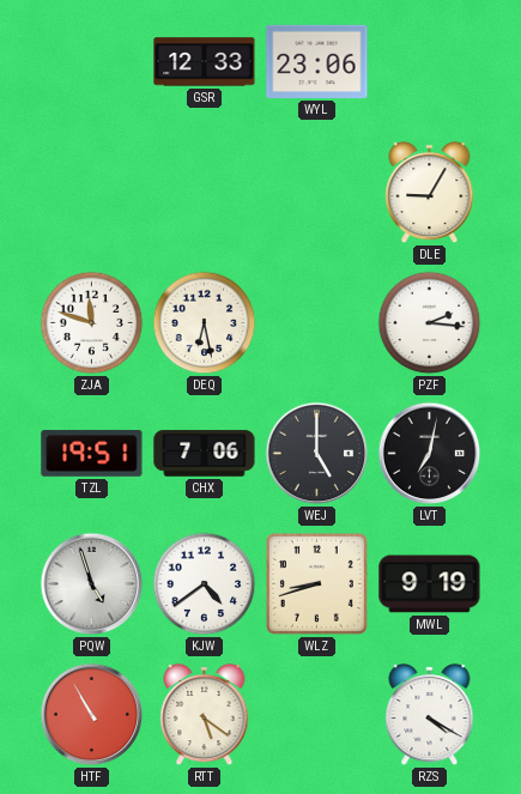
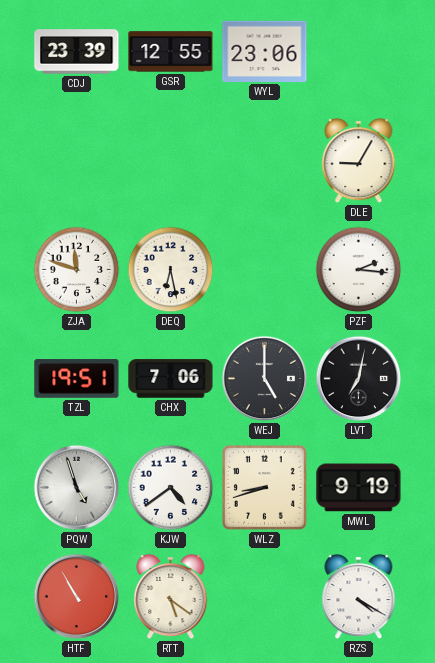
CDJ: none -> 23:39 (77, 52)
GSR: 12:33 -> 12:55 (171, 52)
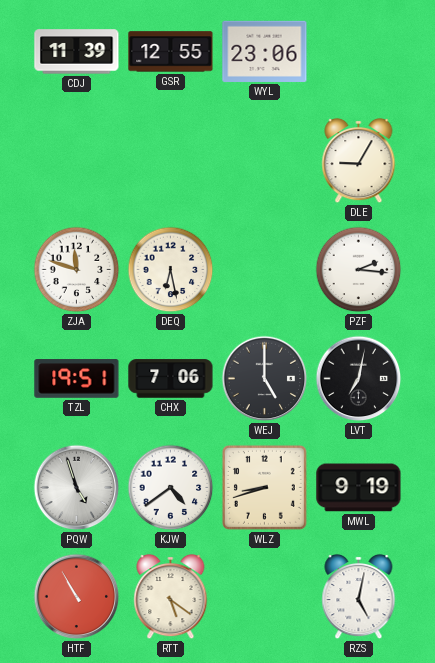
CDJ: 23:39 -> 11:39 (77, 52)
RZS: 4:20 -> 5:02 (359, 597)
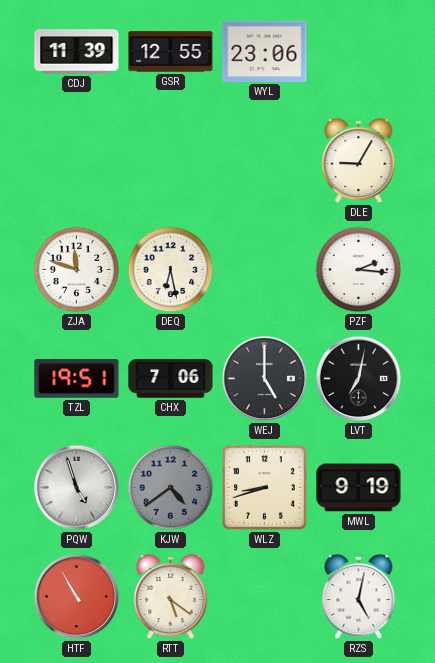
KJW dial: white -> grey (171, 488)
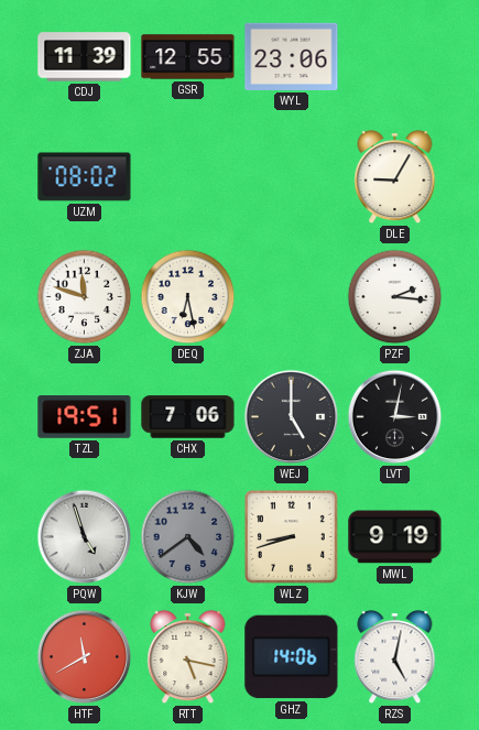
UZM: none -> 08:02 (85, 177)
LVT: 7:02 -> 3:02 (395, 417)
HTF: 10:55 -> 11:40 (85, 657)
RTT: 5:21 -> 5:17 (188, 657)
GHZ: none -> 14:06 (292, 657)
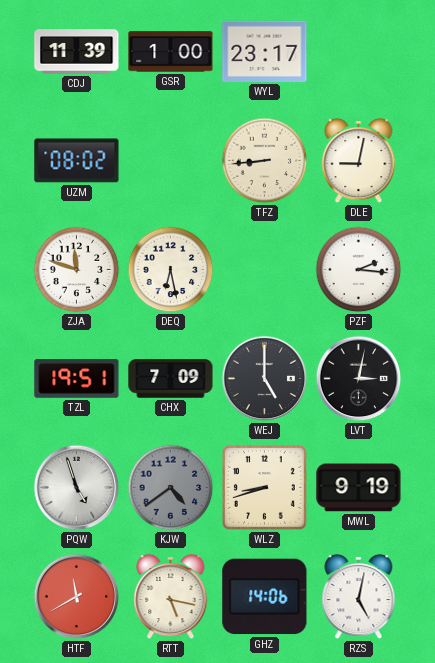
GSR: 12:55 -> 1:00 (171, 52)
WYL: 23:06 -> 23:17 (265, 51)
TFZ: none -> 8:44 (265, 161)
DLE: 9:05 -> 9:02 (359, 161)
CHX: 7:06 -> 7:09 (171, 379)
